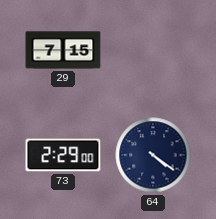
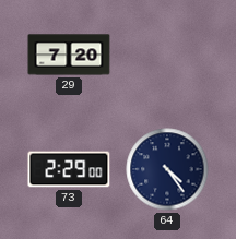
29: 7:15 -> 7:20 (69, 55)
64: 4:21 -> 4:24 (167, 169)
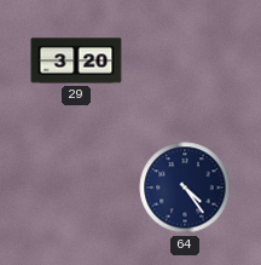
29: 7:20 -> 3:20 (76, 61)
73: 2:29 -> none (69, 169)
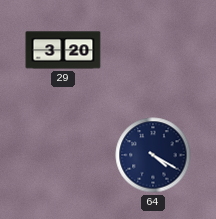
64: 4:24 -> 4:20 (153, 155)
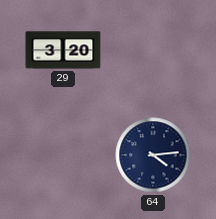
64: 4:20 -> 4:14 (153, 155)
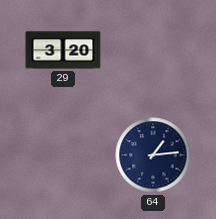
64: 4:14 -> 1:14 (153, 155)
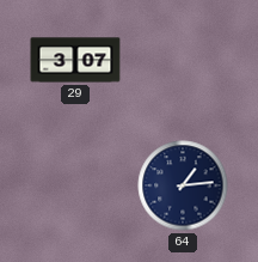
29: 3:20 -> 3:07 (75, 60)
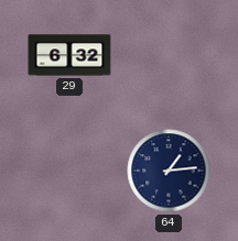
29: 3:07 -> 6:32 (69, 55)
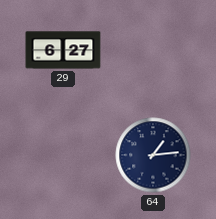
29: 6:32 -> 6:27 (63, 50)
